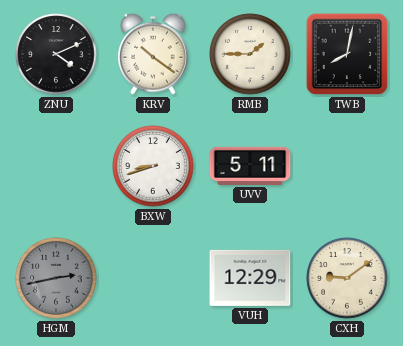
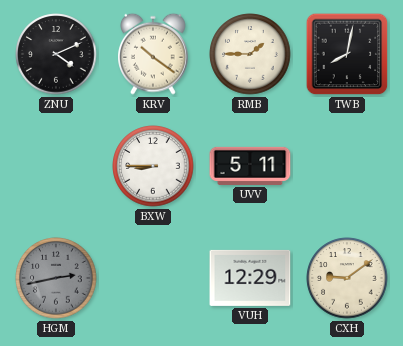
BXW: 8:42 -> 8:45 (153, 166)
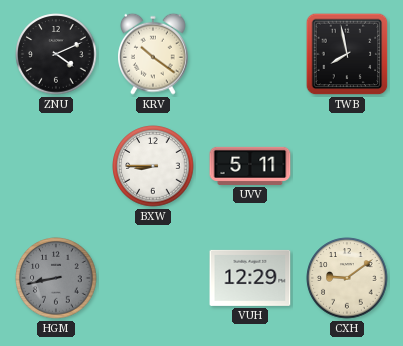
RMB: 1:45 -> none (250, 54)
TWB: 8:02 -> 7:58 (347, 54)
HGM: 2:43 -> 8:43 (56, 278)
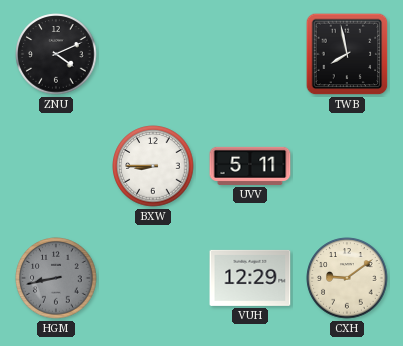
KRV: 10:21 -> none (154, 54)
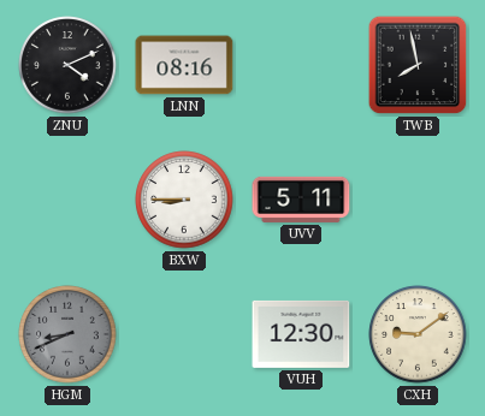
LNN: none -> 08:16 (184, 65)
HGM: 8:43 -> 8:41 (67, 334)
VUH: 12:29 -> 12:30 (301, 334)
